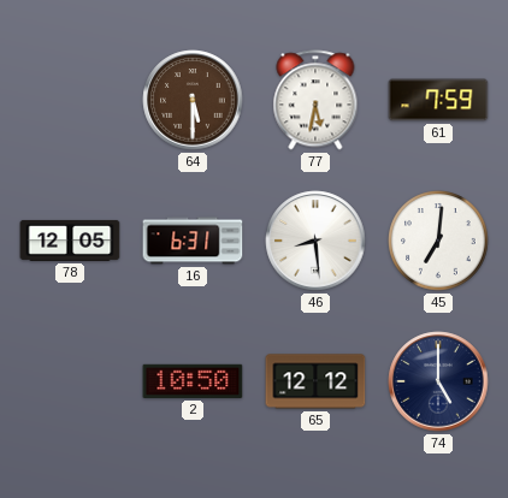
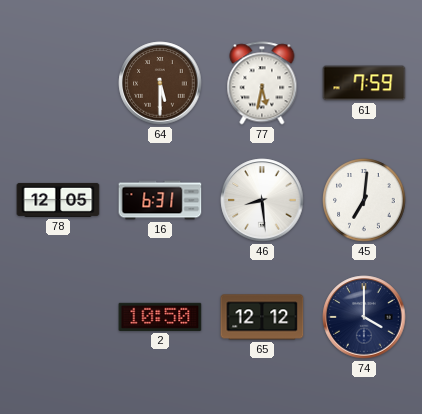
74: 5:00 -> 4:00 (364, 317)
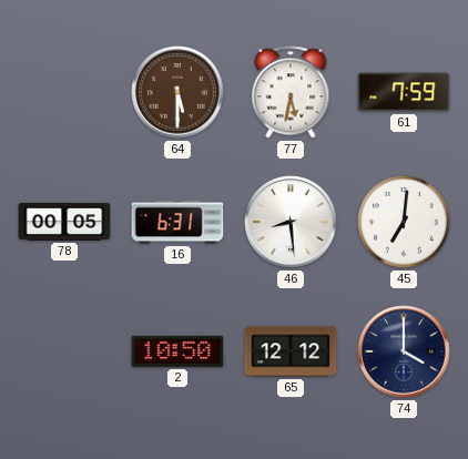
78: 12:05 -> 00:05 (64, 222)
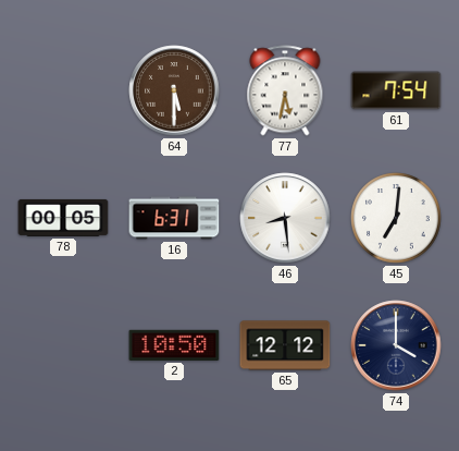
61: 7:59 -> 7:54 (396, 90)
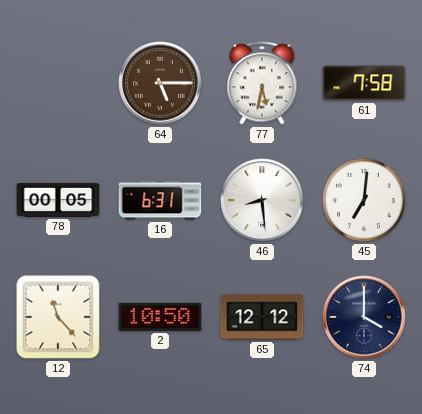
64: 5:30 -> 5:15 (160, 83)
61: 7:54 -> 7:58 (364, 83)
12: none -> 11:23 (58, 317)
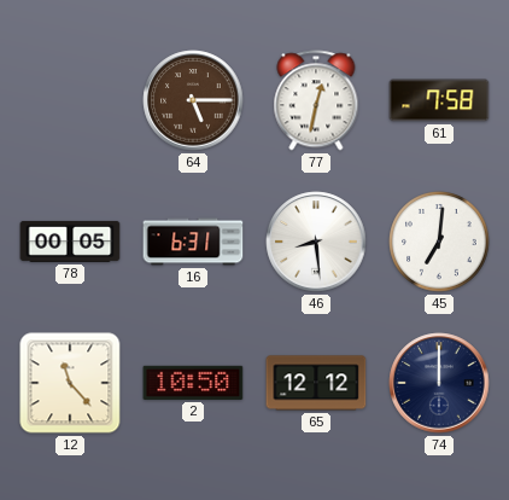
77: 5:32 -> 12:32 (316, 100)
74: 4:00 -> 12:00 (439, 383)
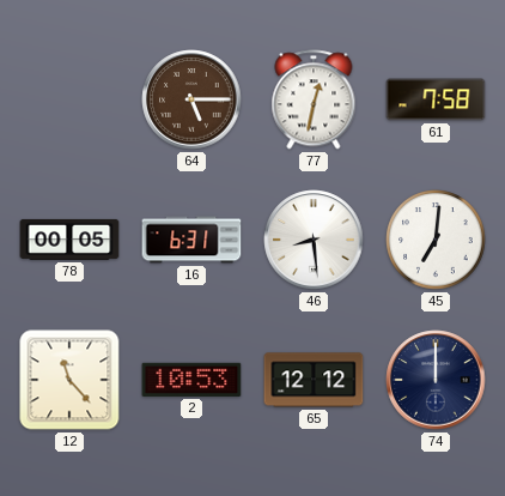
2: 10:50 -> 10:53 (191, 380)
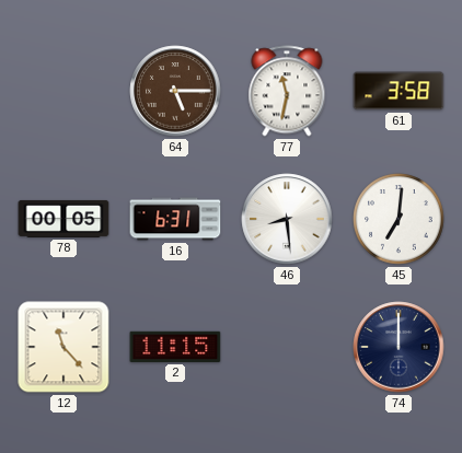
77: 12:32 -> 11:32 (287, 91)
61: 7:58 -> 3:58 (399, 91)
2: 10:53 -> 11:15 (175, 347)
65: 12:12 -> none (314, 380)
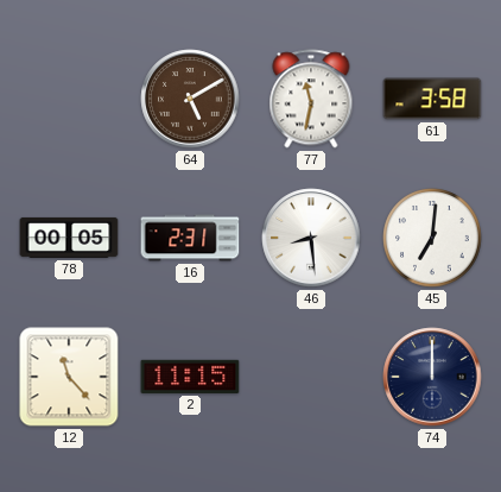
64: 5:15 -> 5:10 (190, 99)
16: 6:31 -> 2:31 (190, 238)
